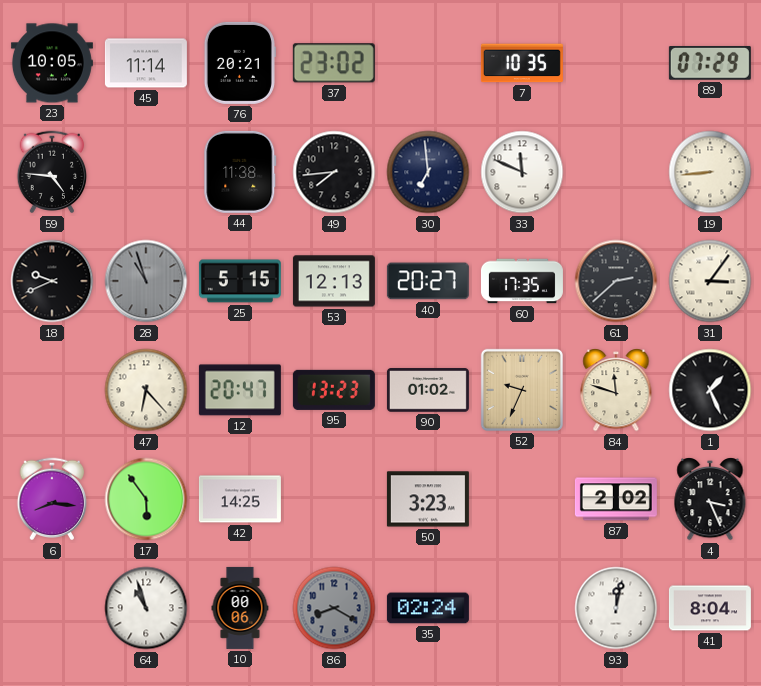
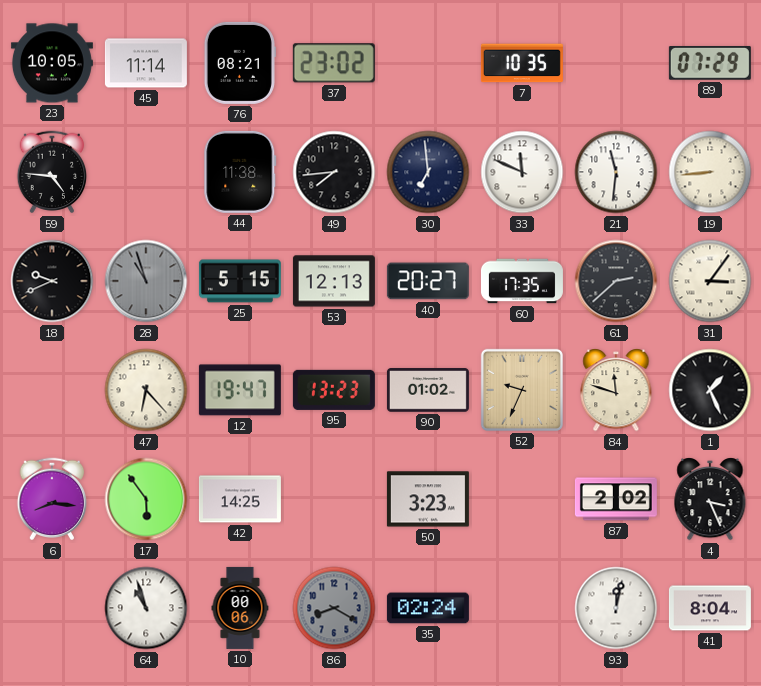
76: 20:21 -> 08:21 (240, 63)
21: none -> 11:31 (616, 172)
12: 20:47 -> 19:47 (240, 390)
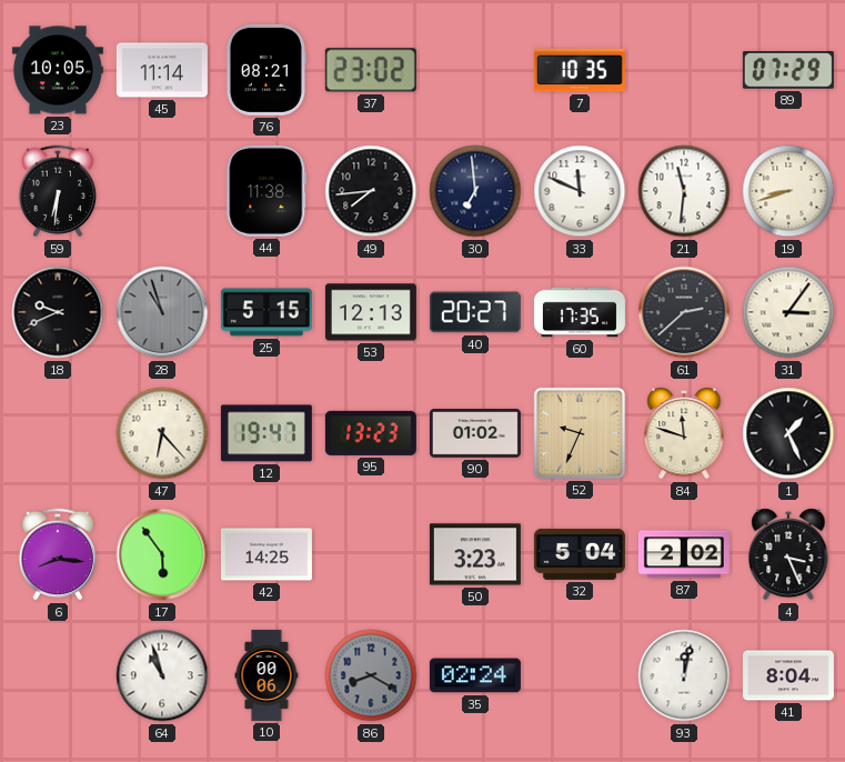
59: 4:46 -> 6:31 (58, 191)
19: 8:44 -> 8:42 (788, 191)
32: none -> 5:04 (580, 554)
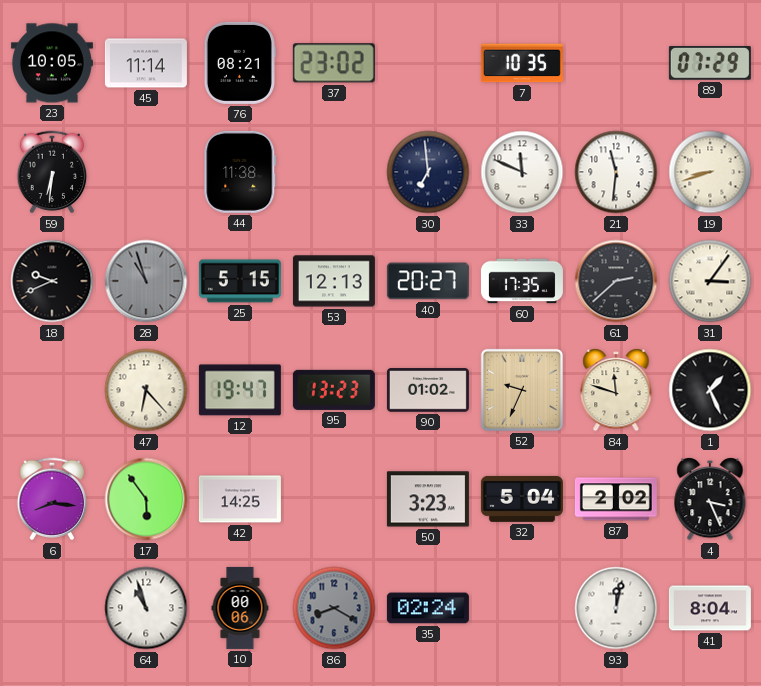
49: 7:44 -> none (371, 191)
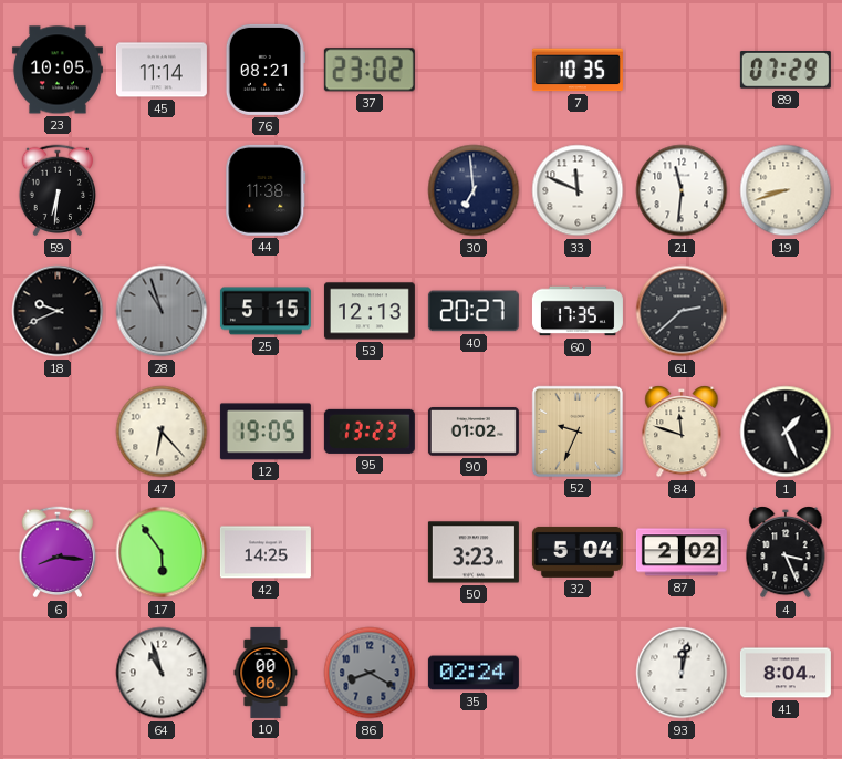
31: 3:06 -> none (710, 281)
12: 19:47 -> 19:05 (266, 432)
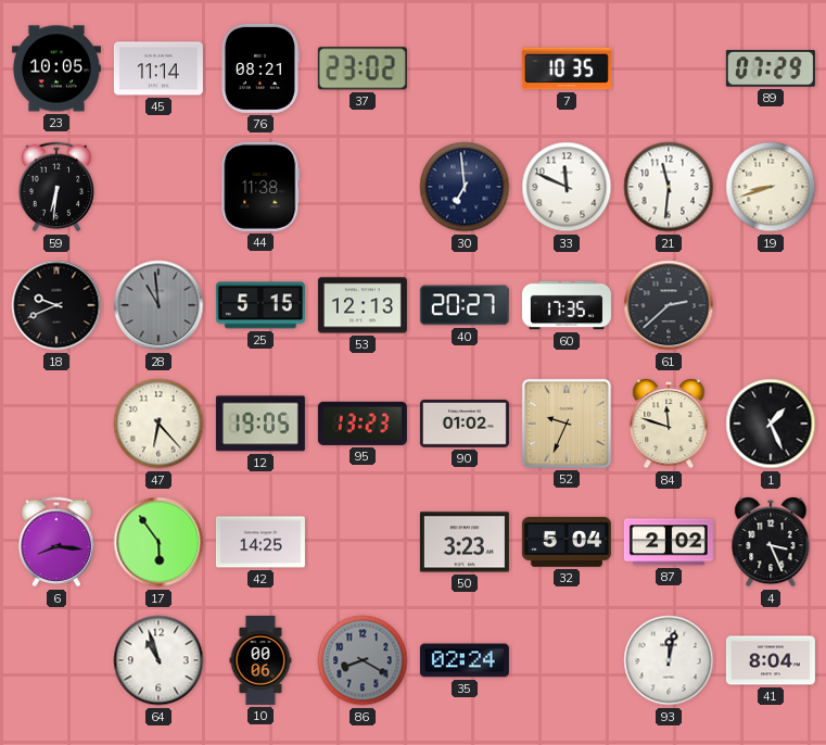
28: 10:57 -> 10:59 (158, 305)
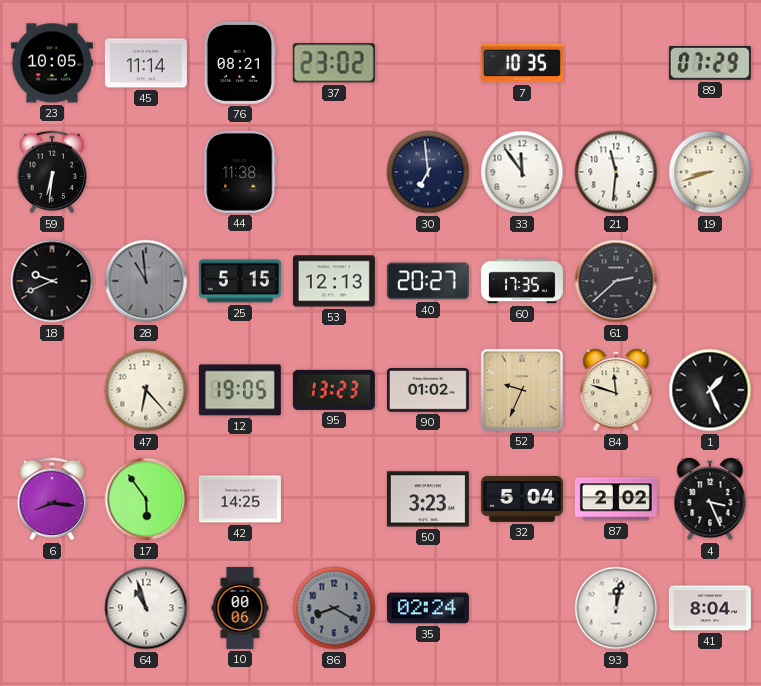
33: 11:49 -> 11:54 (522, 172)
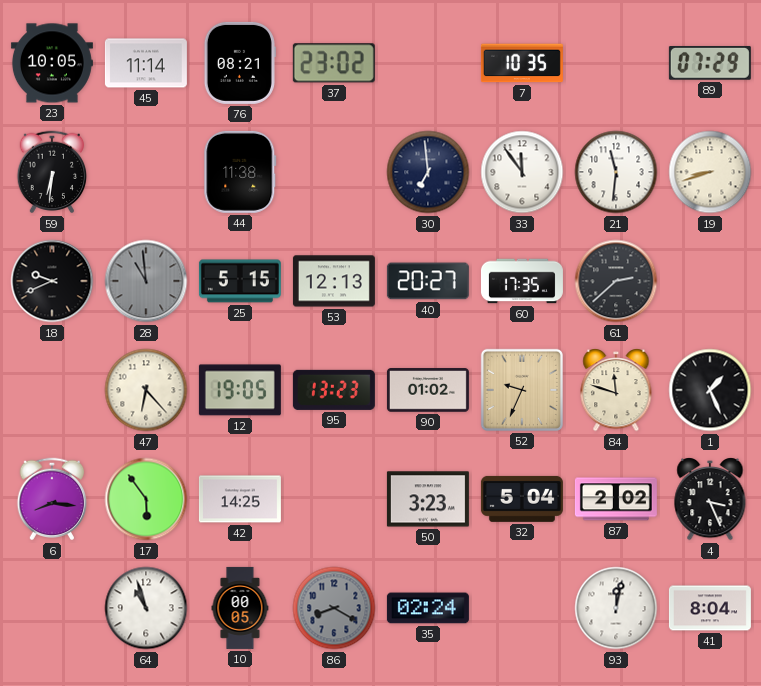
10: 00:06 -> 00:05 (240, 608)
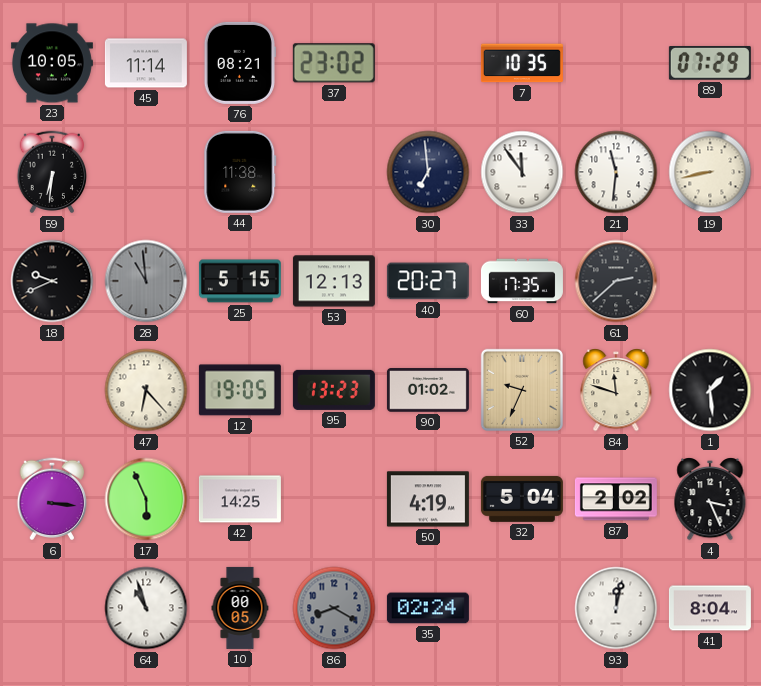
19: 8:42 -> 8:43 (710, 172)
1: 1:26 -> 1:29 (710, 390)
6: 8:16 -> 3:16 (52, 499)
17: 5:54 -> 5:56 (146, 499)
50: 3:23 -> 4:19 (428, 499)
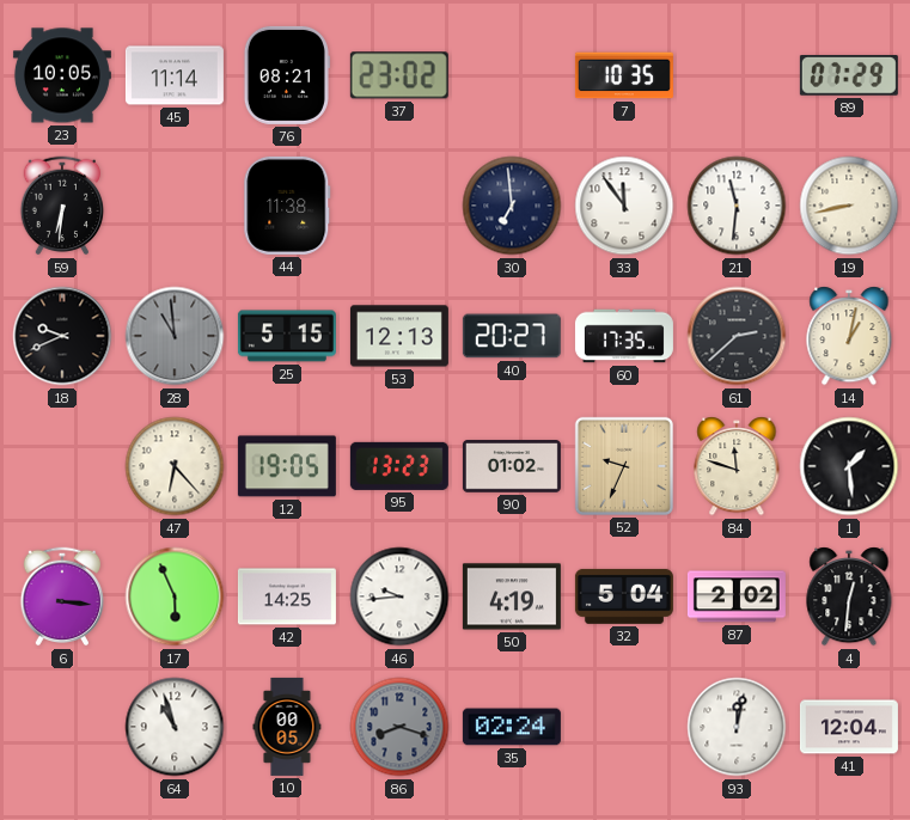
14: none -> 1:02 (849, 336)
46: none -> 9:44 (399, 596)
4: 3:26 -> 12:31 (849, 596)
86: 8:20 -> 8:18 (399, 727)
41: 8:04 -> 12:04 (849, 727)
